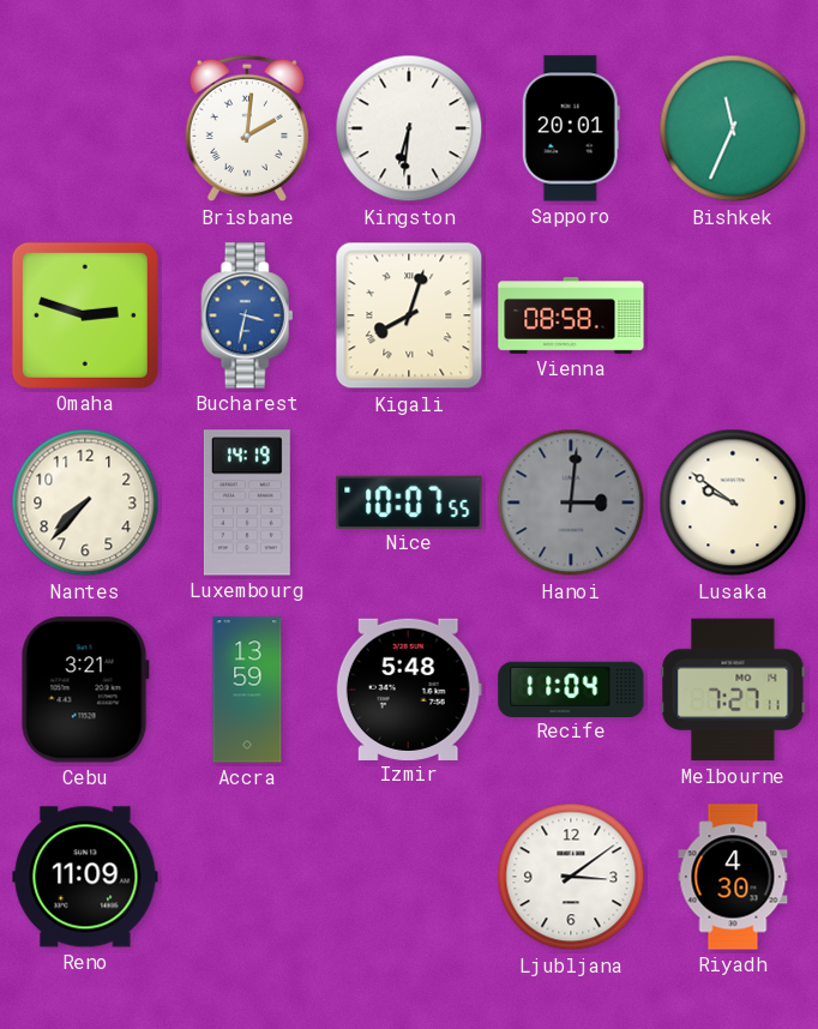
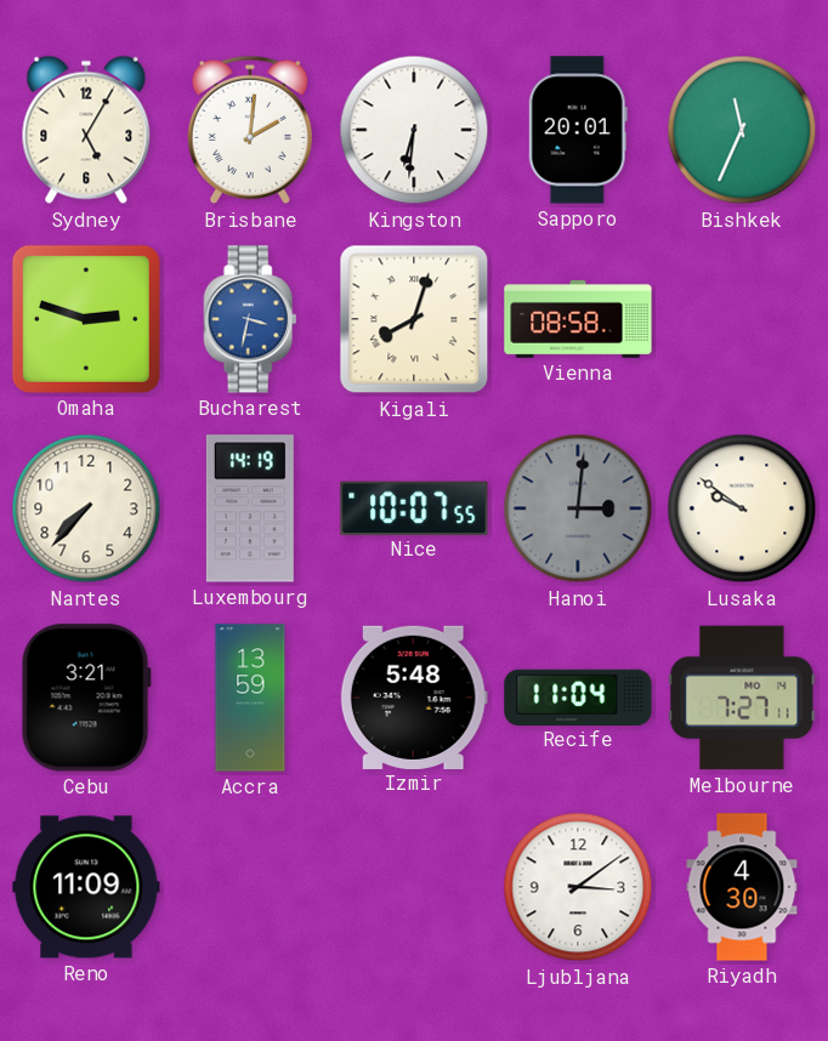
Sydney: none -> 5:05 (86, 130)
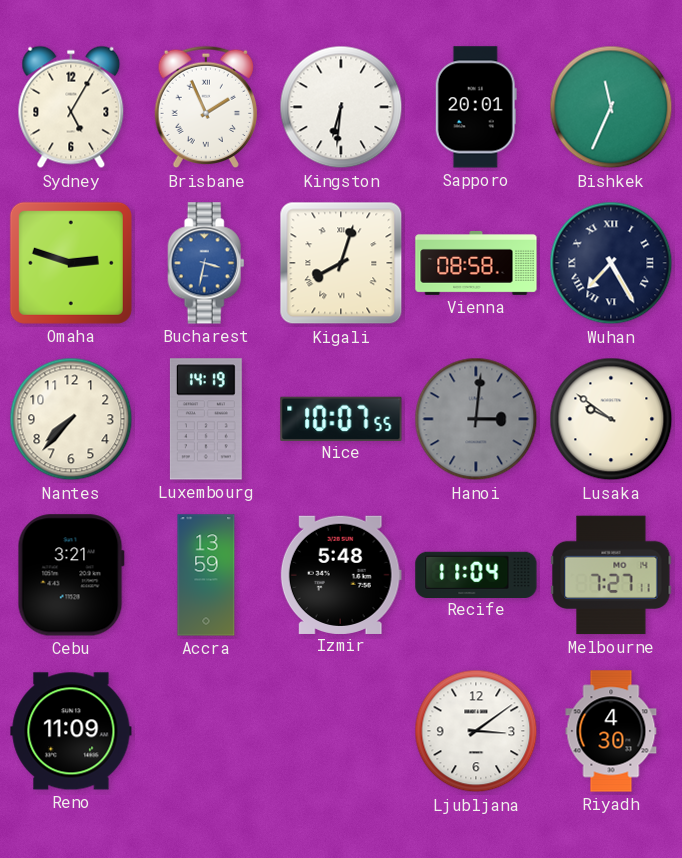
Brisbane: 2:01 -> 1:56 (205, 107)
Wuhan: none -> 7:25 (611, 263)
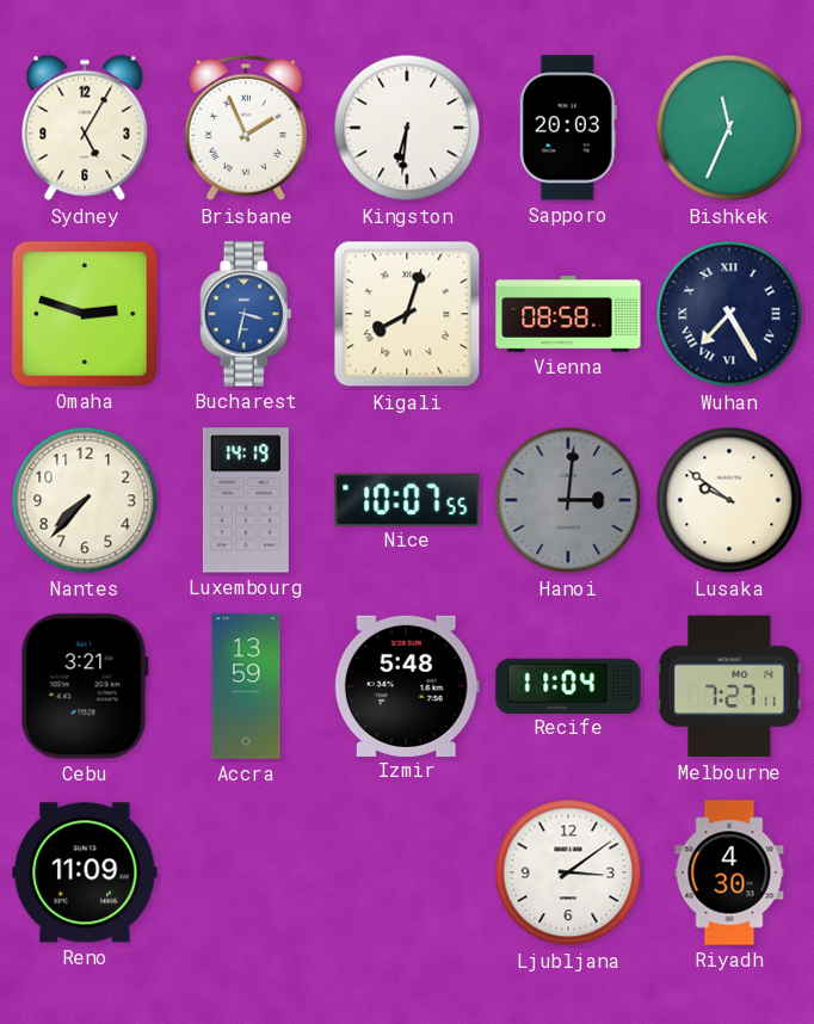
Sapporo: 20:01 -> 20:03 (568, 128)
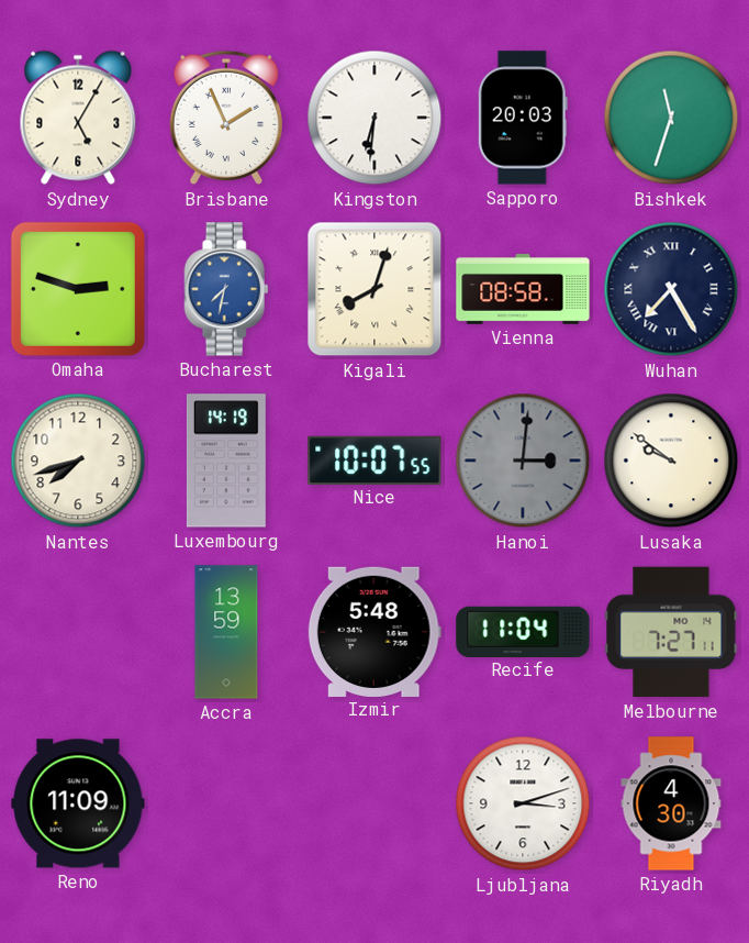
Bishkek: 11:34 -> 11:33 (671, 118)
Bucharest: 3:32 -> 7:32 (226, 289)
Nantes: 7:37 -> 7:42 (78, 461)
Cebu: 3:21 -> none (85, 686)
Ljubljana: 3:09 -> 3:12 (523, 803)
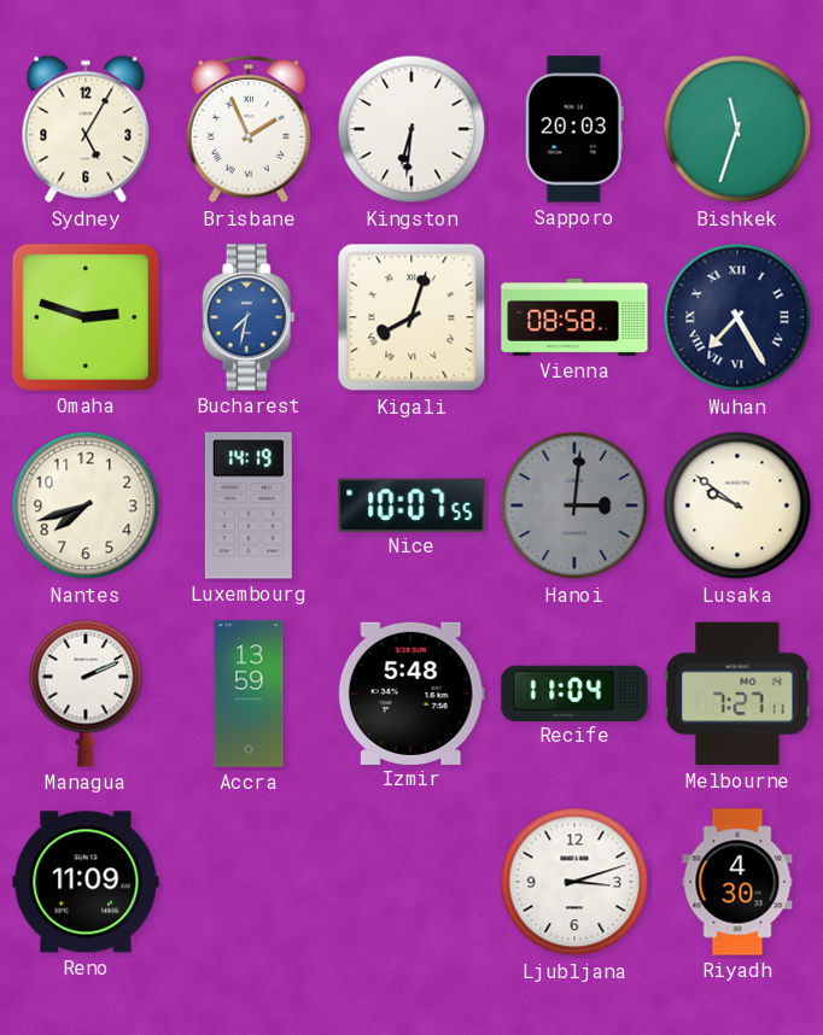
Managua: none -> 2:11 (86, 694)
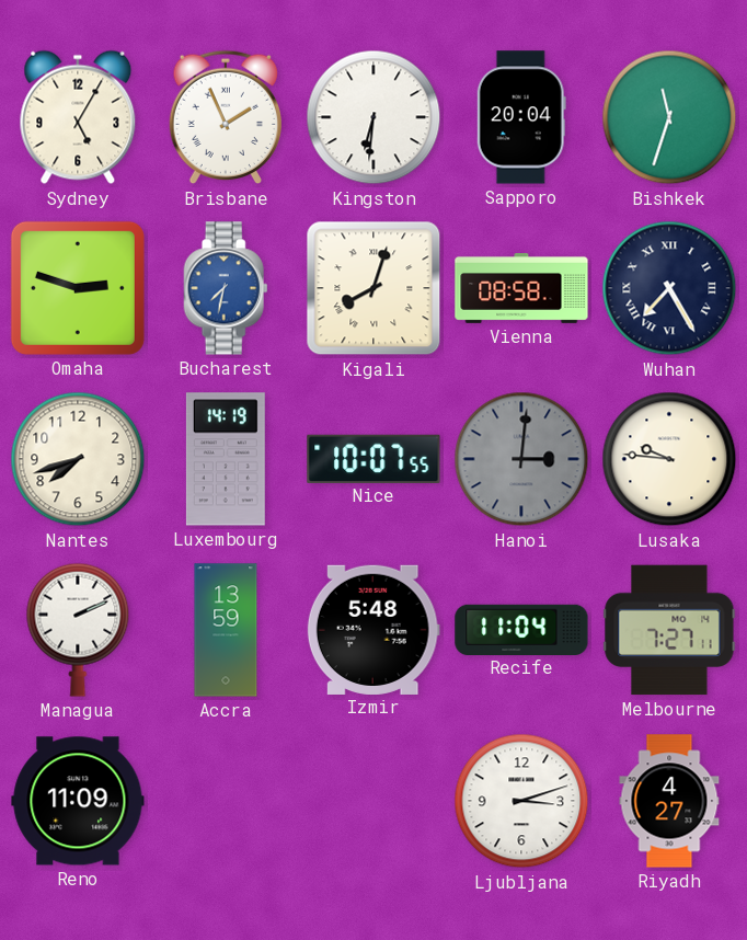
Sapporo: 20:03 -> 20:04 (521, 117)
Lusaka: 9:51 -> 9:46 (669, 459)
Riyadh: 4:30 -> 4:27 (669, 801)
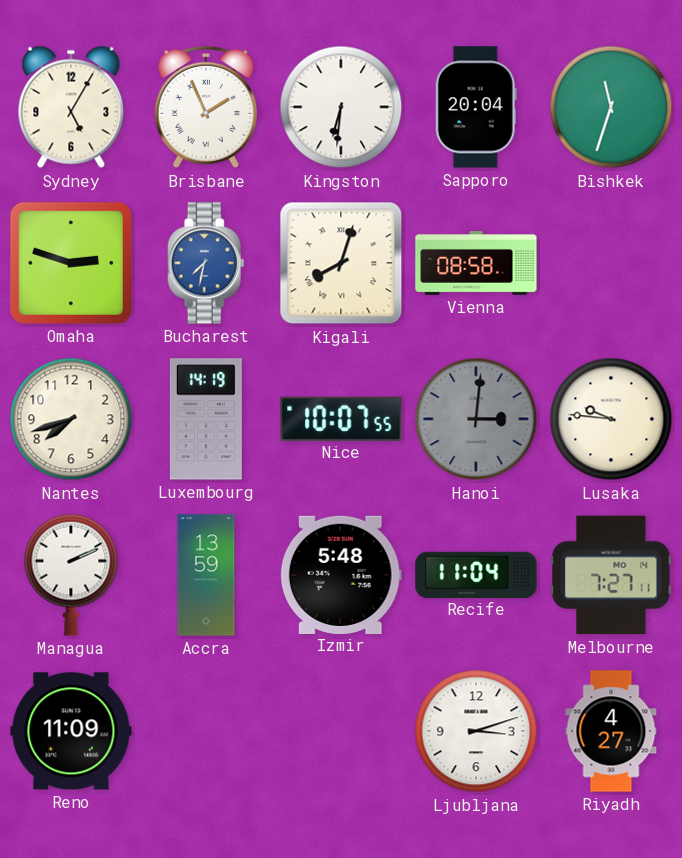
Wuhan: 7:25 -> none (669, 288)
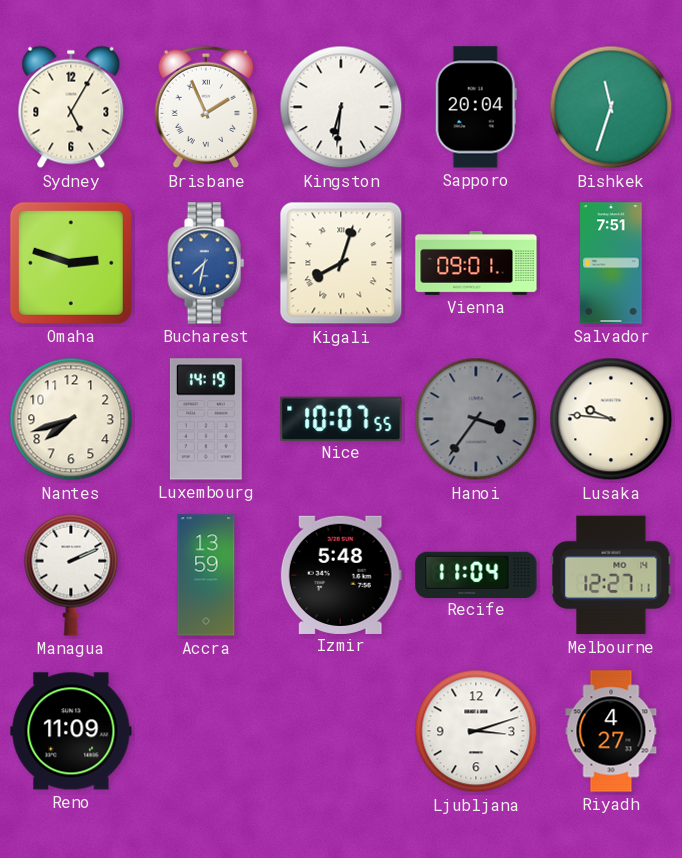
Vienna: 08:58 -> 09:01 (476, 264)
Salvador: none -> 7:51 (611, 263)
Hanoi: 3:01 -> 3:36 (476, 419)
Melbourne: 7:27 -> 12:27 (611, 575)
